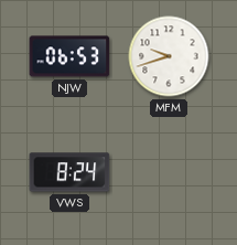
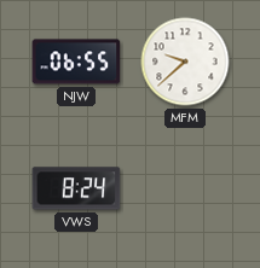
NJW: 06:53 -> 06:55 (76, 62)
MFM: 9:42 -> 9:38 (185, 62)
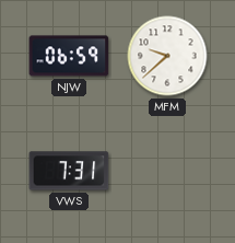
NJW: 06:55 -> 06:59 (69, 56)
VWS: 8:24 -> 7:31 (69, 171)
